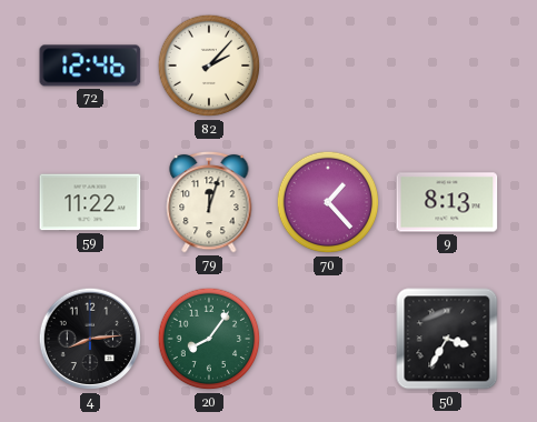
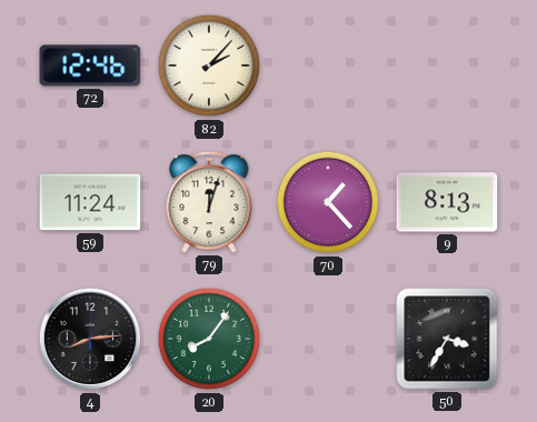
59: 11:22 -> 11:24 (90, 202)
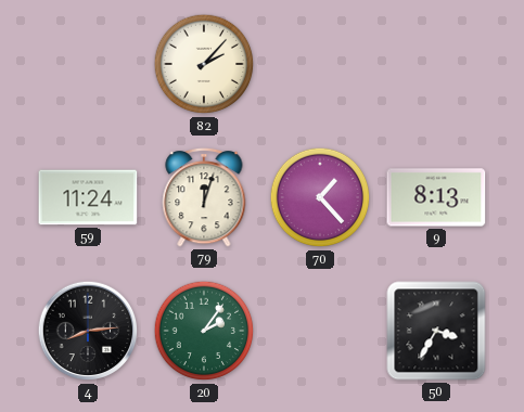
72: 12:46 -> none (90, 66)
20: 8:06 -> 2:06 (204, 331)
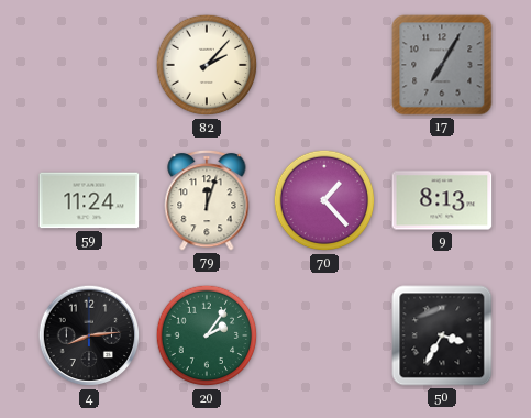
17: none -> 7:05 (442, 65)
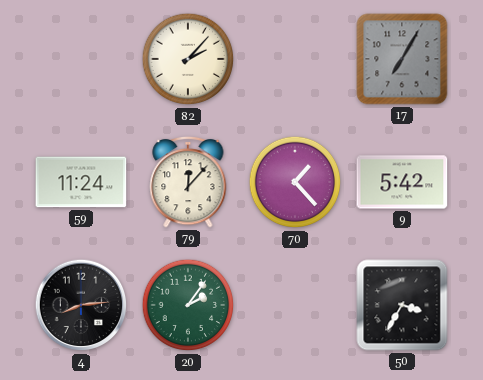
79: 12:03 -> 12:07 (188, 182)
9: 8:13 -> 5:42 (402, 182)
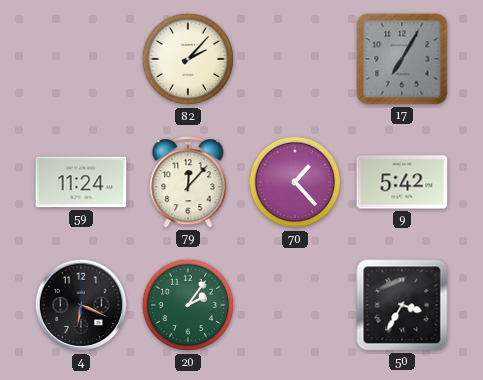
4: 8:14 -> 6:19 (81, 305)
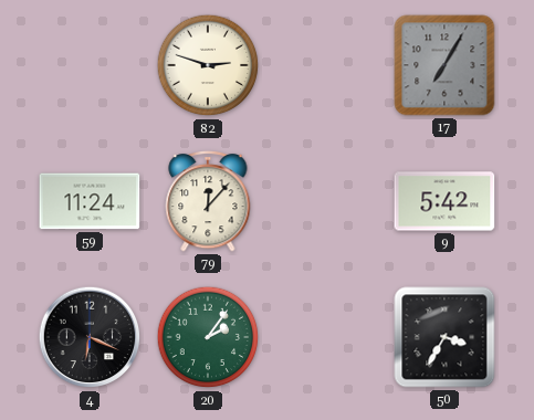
82: 2:07 -> 2:48 (208, 65)
70: 1:23 -> none (295, 182)
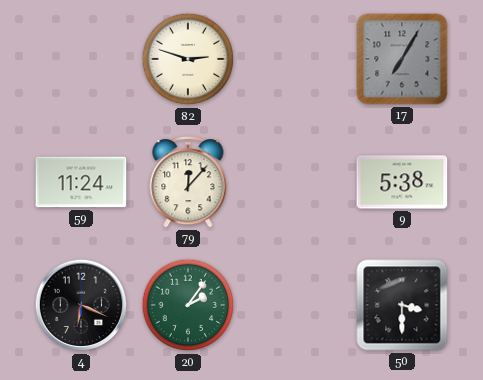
9: 5:42 -> 5:38 (402, 182)
50: 3:35 -> 3:30 (402, 305)
